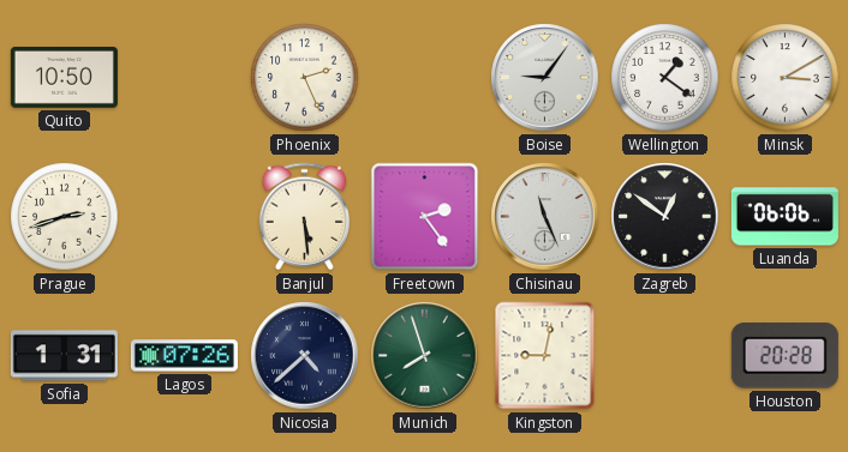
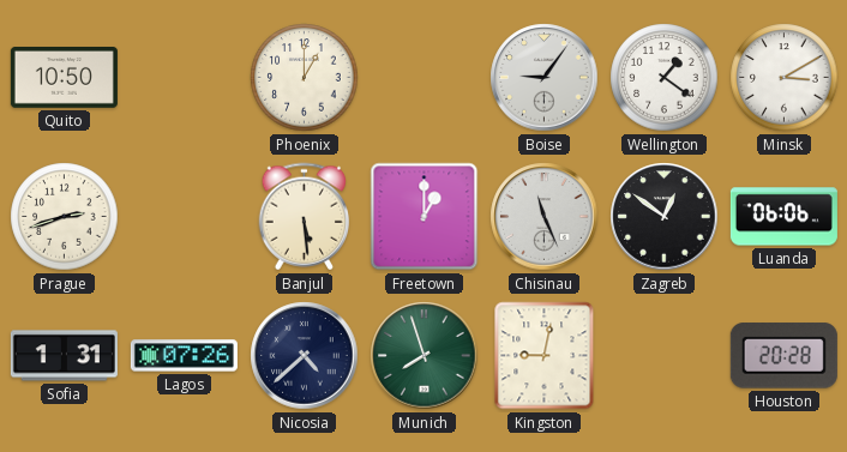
Phoenix: 2:26 -> 1:00 (305, 78)
Freetown: 2:24 -> 1:00 (425, 217)
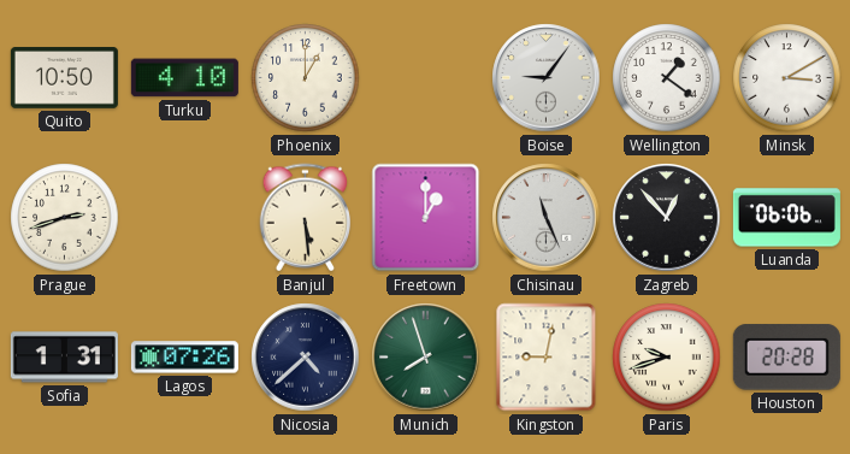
Turku: none -> 4:10 (184, 78)
Zagreb: 12:51 -> 12:53 (667, 218)
Paris: none -> 9:42 (667, 358)
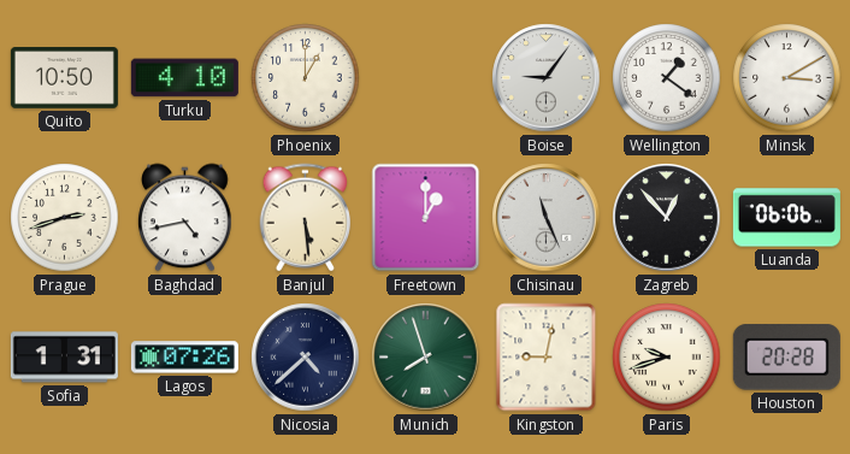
Baghdad: none -> 4:43 (185, 218)
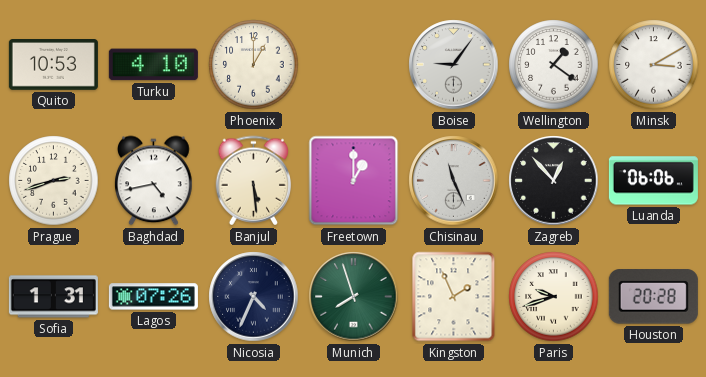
Quito: 10:50 -> 10:53 (53, 65)
Nicosia: 4:38 -> 4:34 (254, 297)
Kingston: 9:02 -> 1:56 (454, 297)
